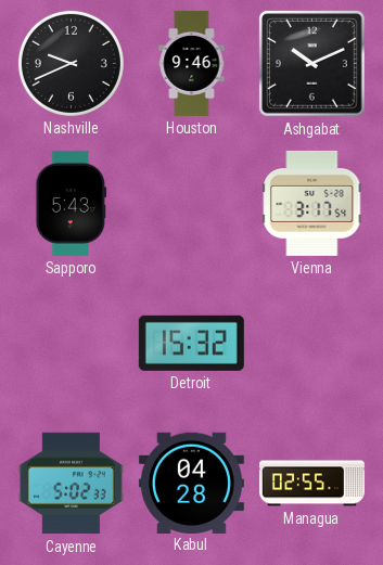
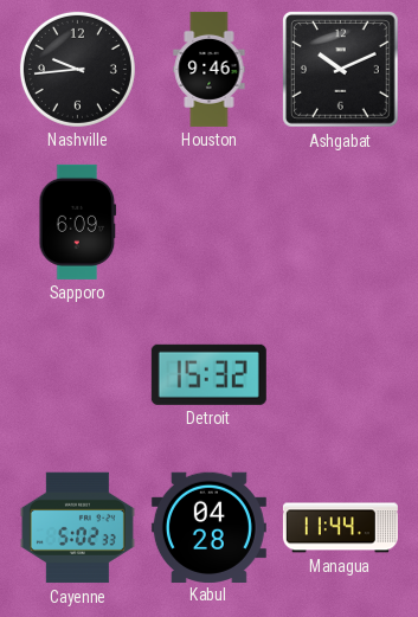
Nashville: 9:41 -> 9:44 (77, 69)
Sapporo: 5:43 -> 6:09 (78, 221)
Vienna: 3:17 -> none (312, 203)
Managua: 02:55 -> 11:44 (340, 528)
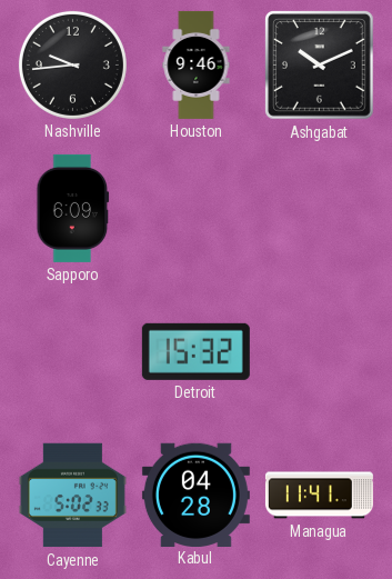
Managua: 11:44 -> 11:41 (319, 496)
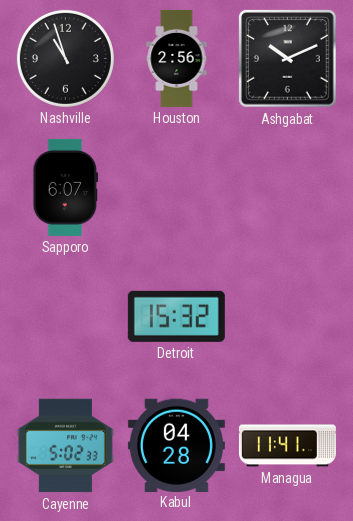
Nashville: 9:44 -> 10:57 (65, 58)
Houston: 9:46 -> 2:56 (177, 58)
Sapporo: 6:09 -> 6:07 (66, 187)
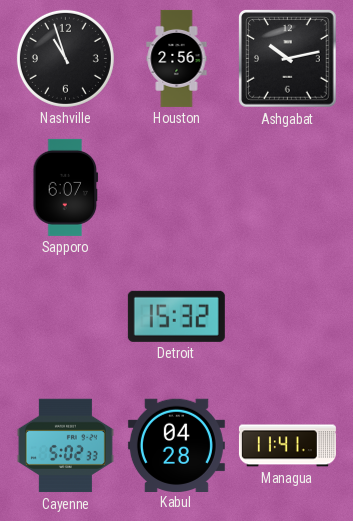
Ashgabat: 10:11 -> 10:13 (288, 59)
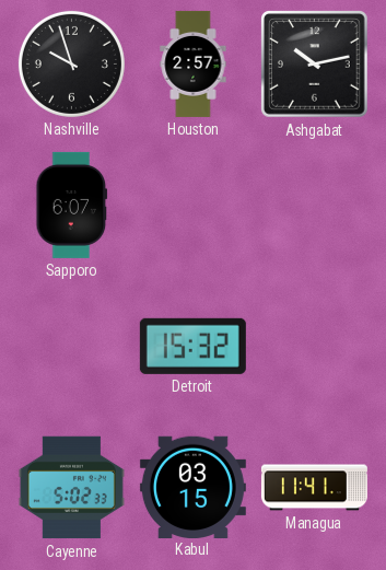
Nashville: 10:57 -> 9:57 (71, 63)
Houston: 2:56 -> 2:57 (194, 63)
Kabul: 04:28 -> 03:15 (192, 487)
